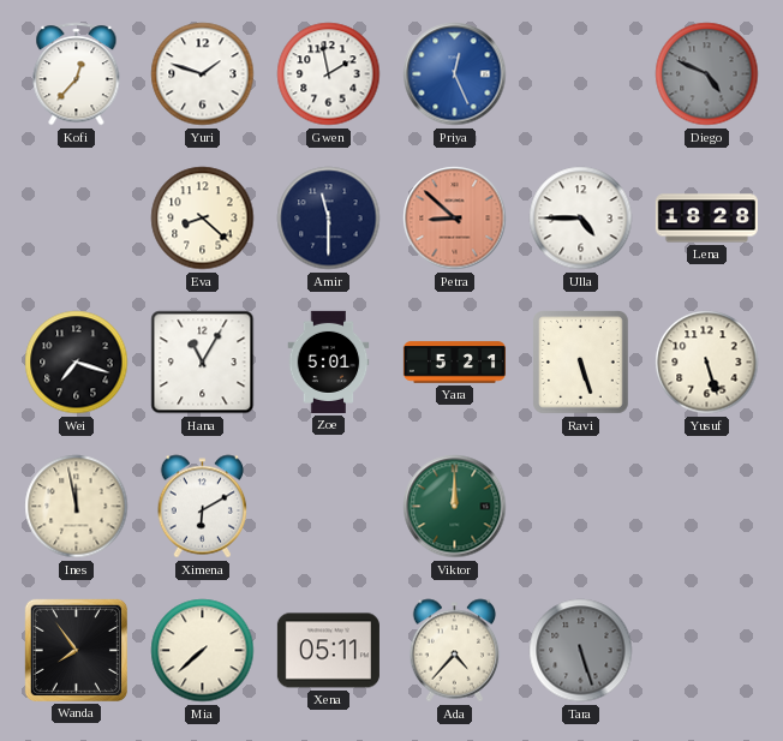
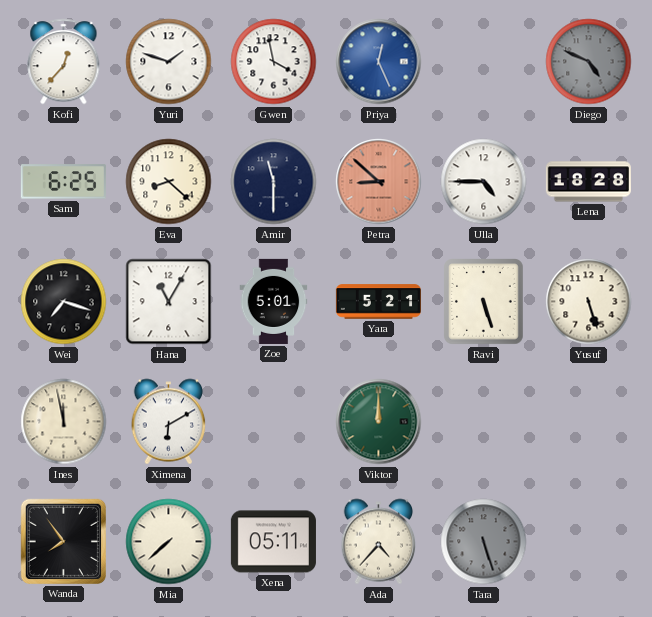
Gwen: 1:58 -> 3:58 (274, 62)
Sam: none -> 6:25 (63, 182)
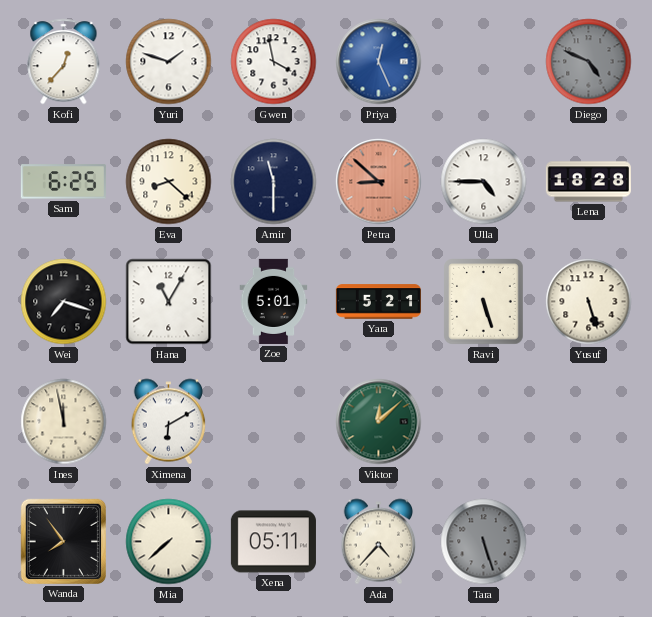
Viktor: 12:00 -> 12:08 (379, 422)
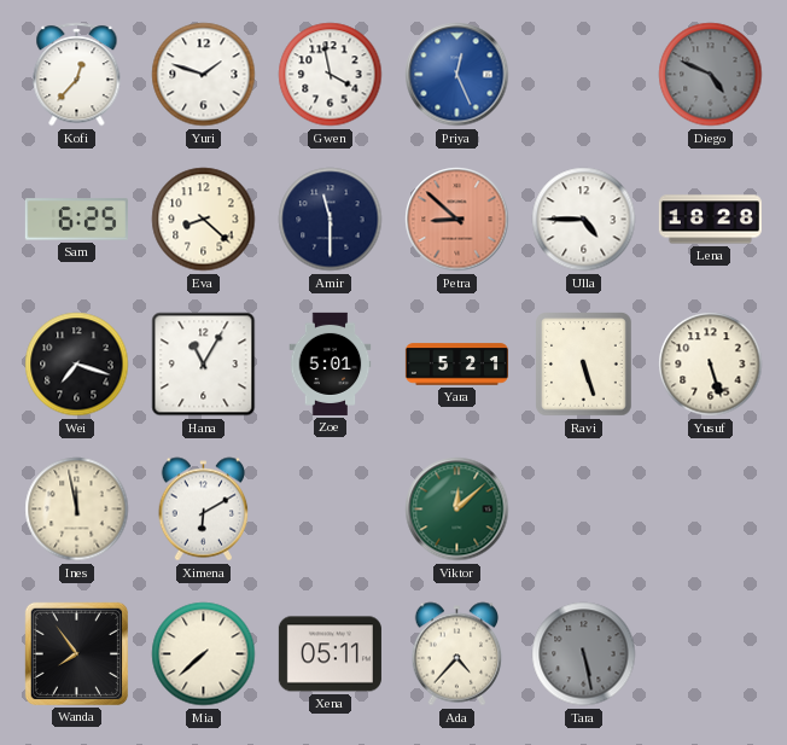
Tara: 5:27 -> 5:28 (584, 654)
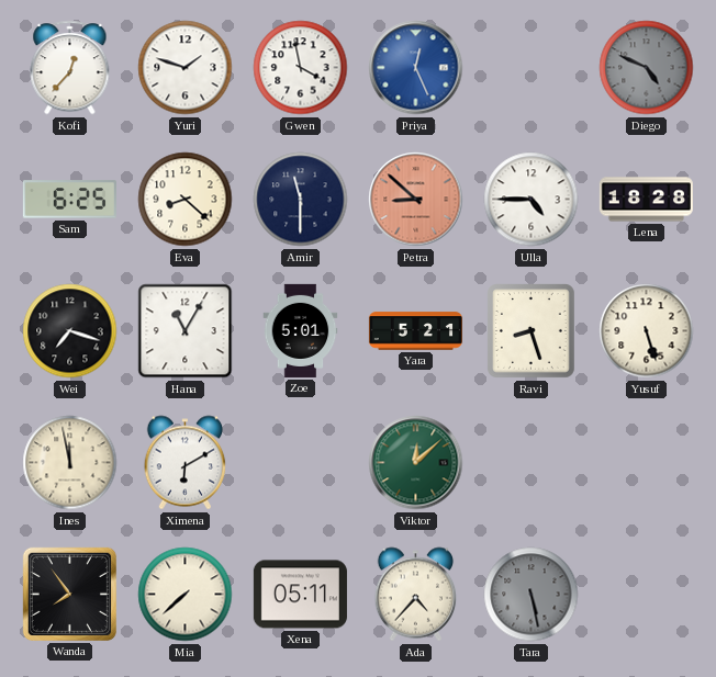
Ravi: 5:27 -> 8:27 (532, 331)
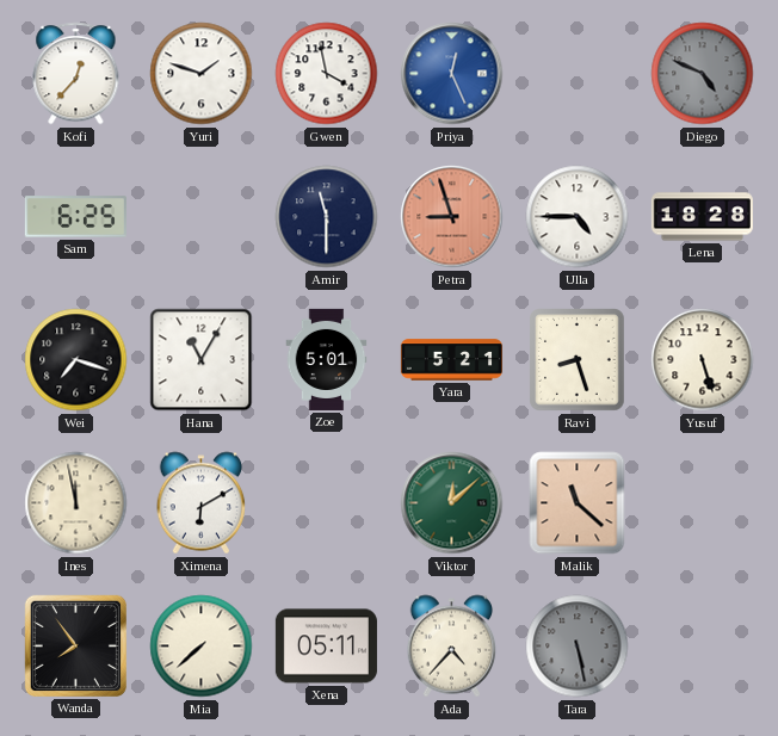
Eva: 8:22 -> none (186, 200)
Petra: 8:52 -> 8:57 (452, 217)
Malik: none -> 11:22 (578, 503)
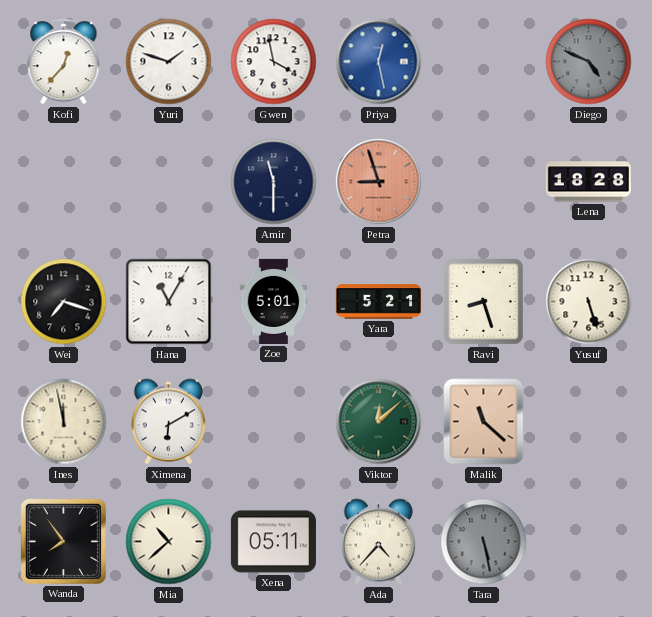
Priya: 12:26 -> 12:28 (379, 62)
Sam: 6:25 -> none (75, 217)
Ulla: 4:45 -> none (578, 217)
Mia: 7:38 -> 10:38 (169, 542)
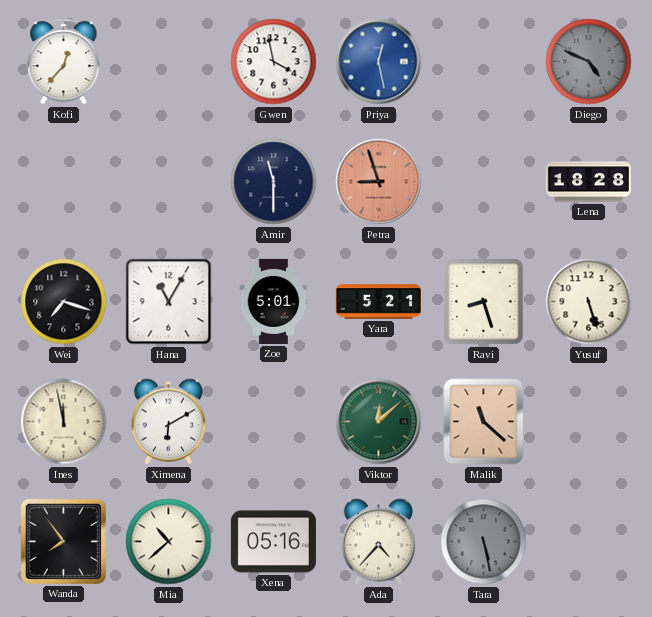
Yuri: 1:48 -> none (169, 62)
Xena: 05:11 -> 05:16 (273, 542)
